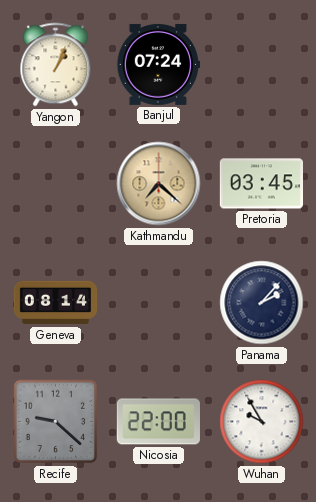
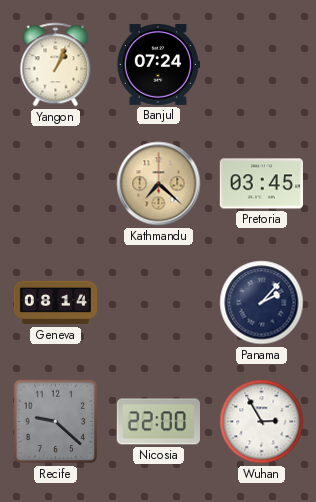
Wuhan: 9:55 -> 2:55 (262, 422)
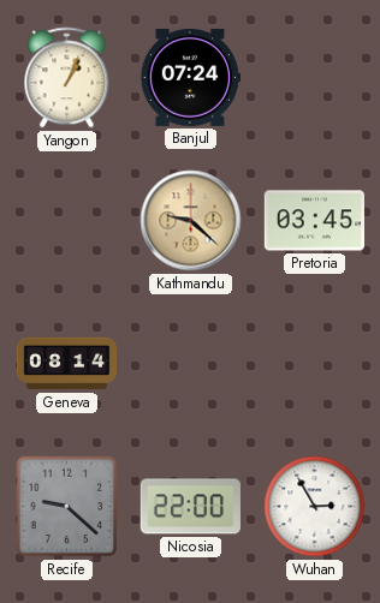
Kathmandu: 7:22 -> 9:22 (191, 221)
Panama: 2:07 -> none (262, 303)
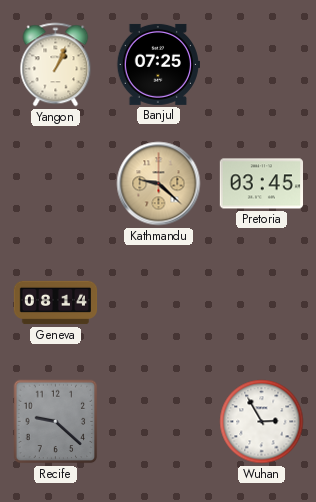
Banjul: 07:24 -> 07:25 (158, 64)
Nicosia: 22:00 -> none (190, 507)
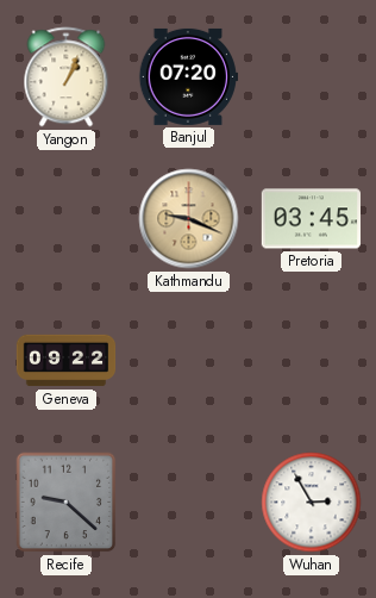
Banjul: 07:25 -> 07:20 (188, 76)
Kathmandu: 9:22 -> 9:19 (189, 219)
Geneva: 08:14 -> 09:22 (67, 361)
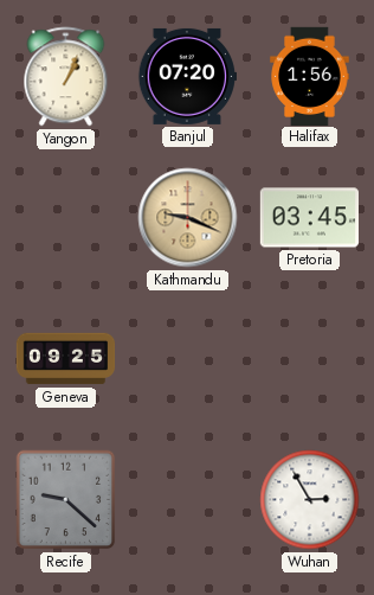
Halifax: none -> 1:56 (310, 76)
Geneva: 09:22 -> 09:25 (66, 359)
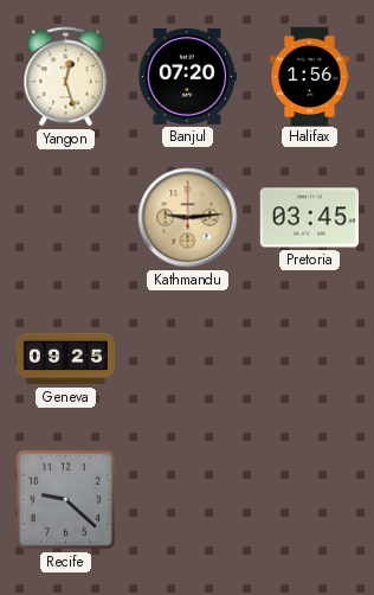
Yangon: 1:04 -> 12:27 (66, 77)
Kathmandu: 9:19 -> 9:14 (188, 218)
Wuhan: 2:55 -> none (310, 500)
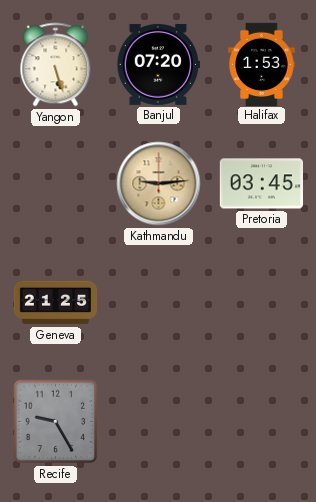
Yangon: 12:27 -> 5:27 (56, 65)
Halifax: 1:56 -> 1:53 (262, 64)
Geneva: 09:25 -> 21:25 (56, 303)
Recife: 9:22 -> 9:25 (56, 422)
